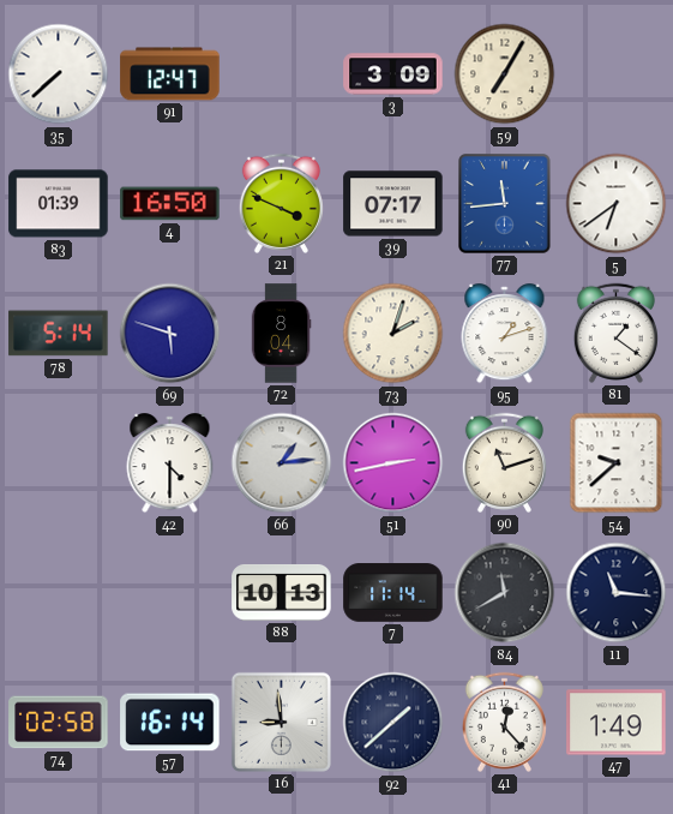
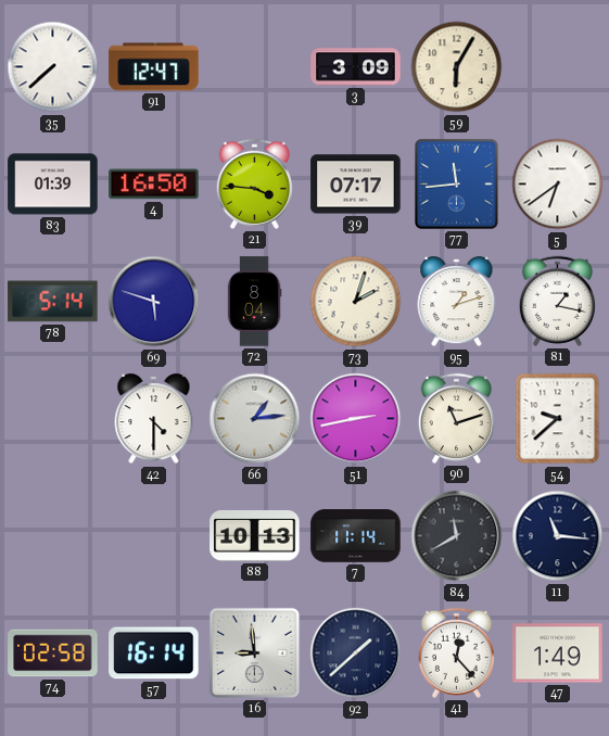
59: 7:05 -> 6:05 (457, 67)
21: 3:49 -> 3:46 (254, 183)
81: 1:21 -> 1:17 (557, 301)
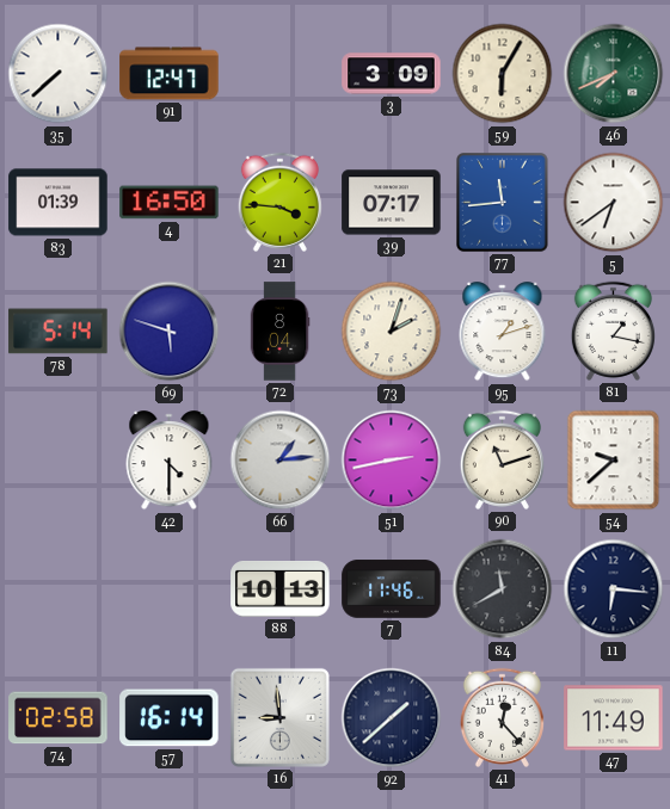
46: none -> 7:41 (614, 74)
7: 11:14 -> 11:46 (392, 589)
11: 11:16 -> 6:16 (614, 589)
47: 1:49 -> 11:49 (614, 718)
